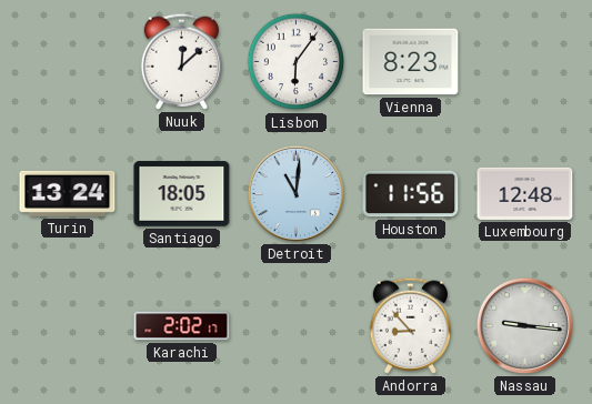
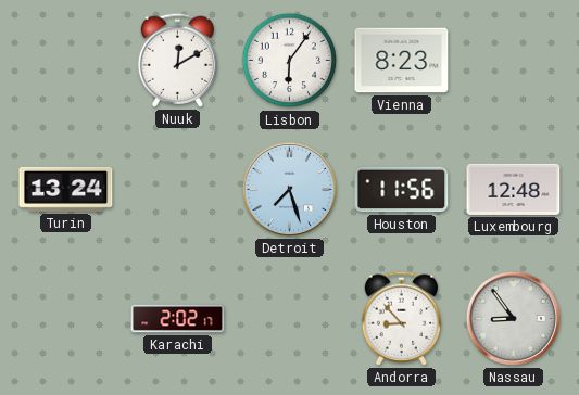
Nuuk: 12:08 -> 12:10 (178, 60)
Santiago: 18:05 -> none (182, 194)
Detroit: 11:01 -> 7:27 (289, 189)
Nassau: 9:16 -> 8:54 (513, 318)
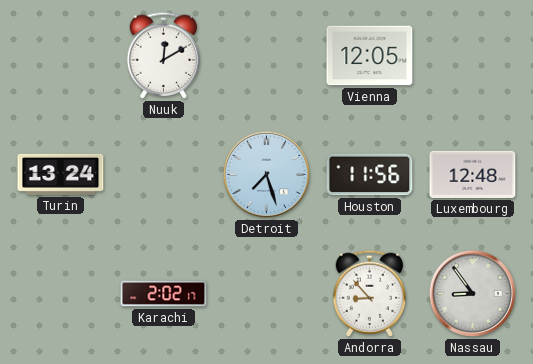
Lisbon: 6:06 -> none (290, 61)
Vienna: 8:23 -> 12:05 (370, 56)
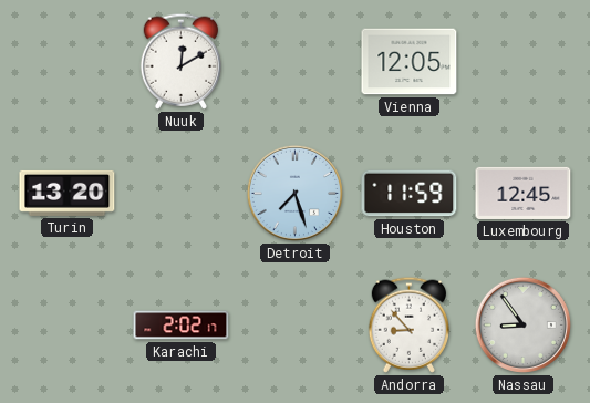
Turin: 13:24 -> 13:20 (68, 193)
Houston: 11:56 -> 11:59 (410, 194)
Luxembourg: 12:48 -> 12:45 (524, 193)
